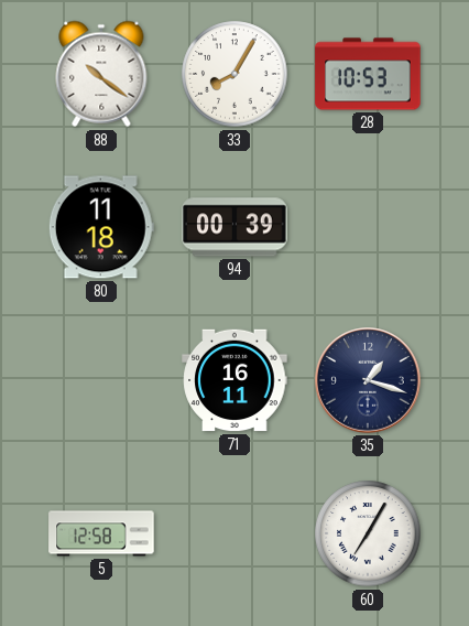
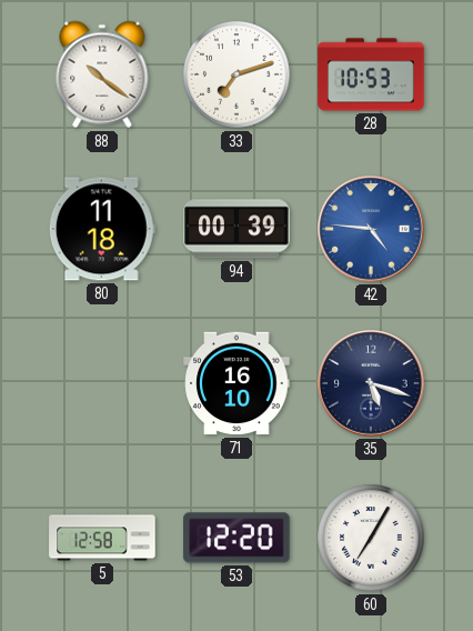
33: 8:05 -> 7:12 (236, 74)
42: none -> 4:46 (371, 229)
71: 16:11 -> 16:10 (236, 383)
35: 1:18 -> 5:18 (371, 383)
53: none -> 12:20 (236, 538)
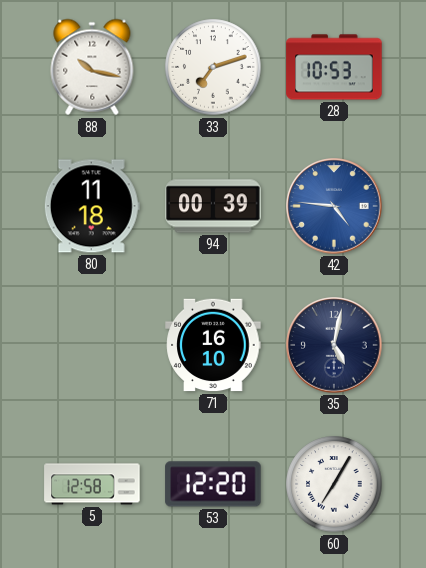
88: 10:21 -> 10:17 (92, 67)
35: 5:18 -> 5:02 (334, 345)
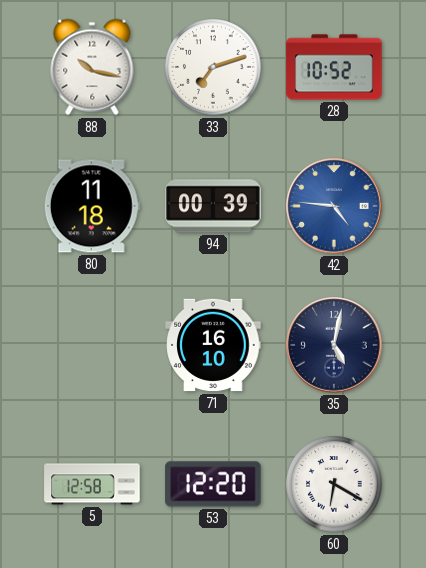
28: 10:53 -> 10:52 (334, 67)
60: 7:05 -> 6:20 (334, 484)
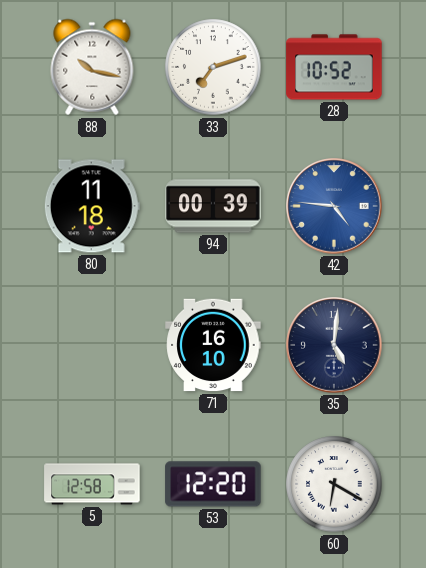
35: 5:02 -> 5:01 (334, 345)
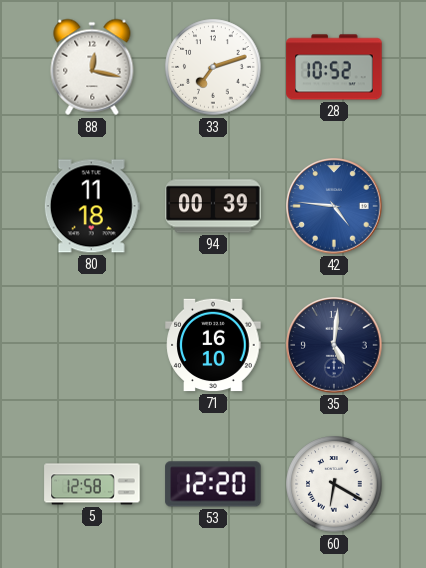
88: 10:17 -> 12:17 (92, 67)
